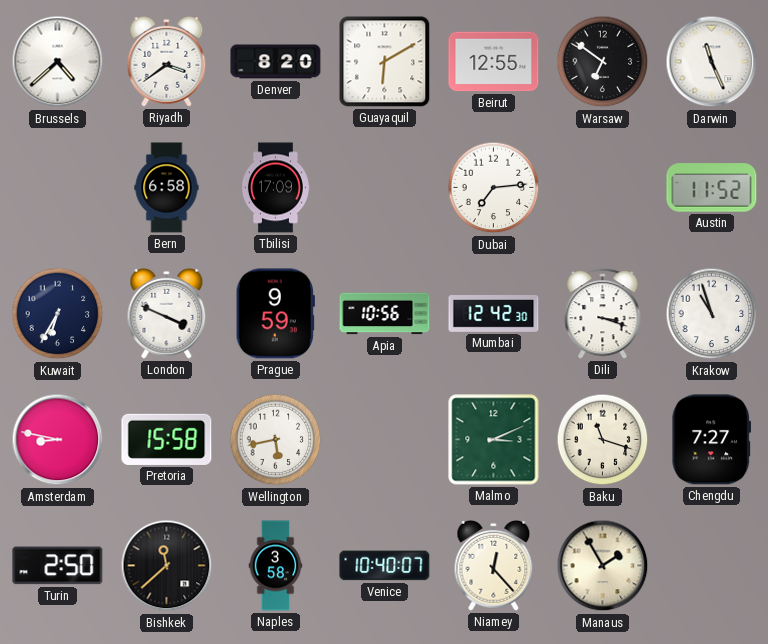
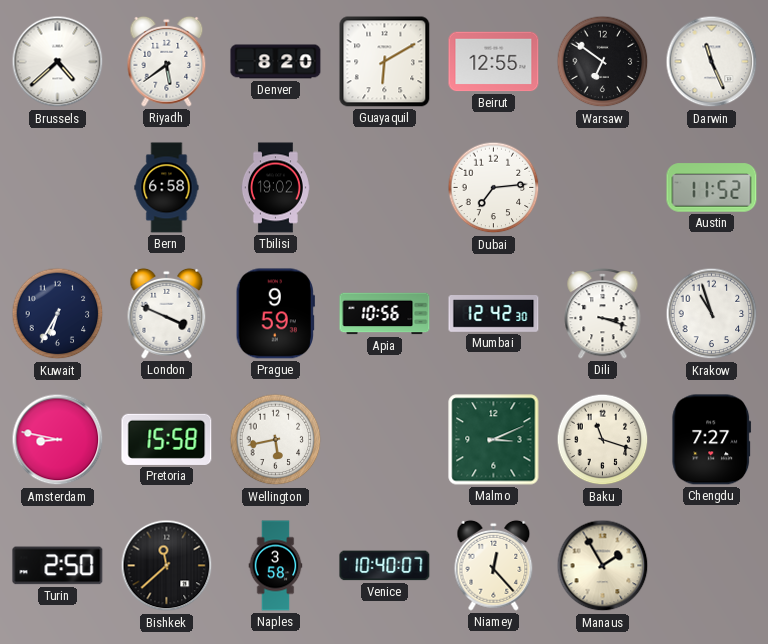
Riyadh: 3:39 -> 5:39 (167, 61)
Tbilisi: 17:09 -> 19:02 (275, 188)
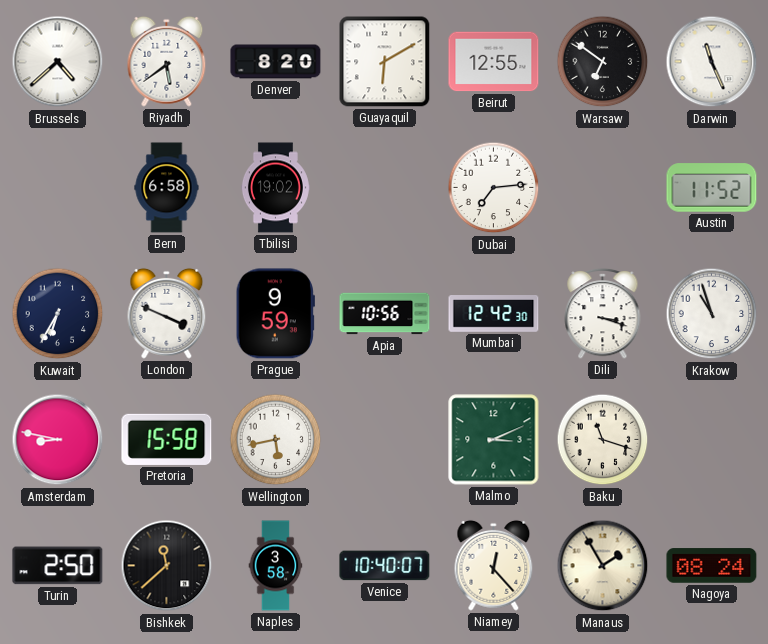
Chengdu: 7:27 -> none (712, 440)
Nagoya: none -> 08:24 (712, 566)
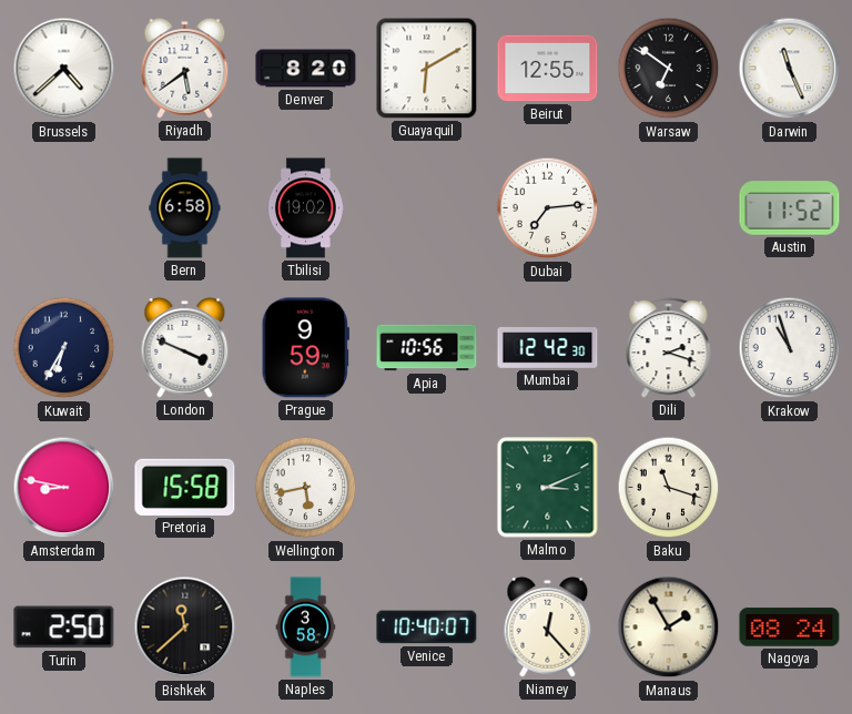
Dili: 3:18 -> 2:18 (669, 347)
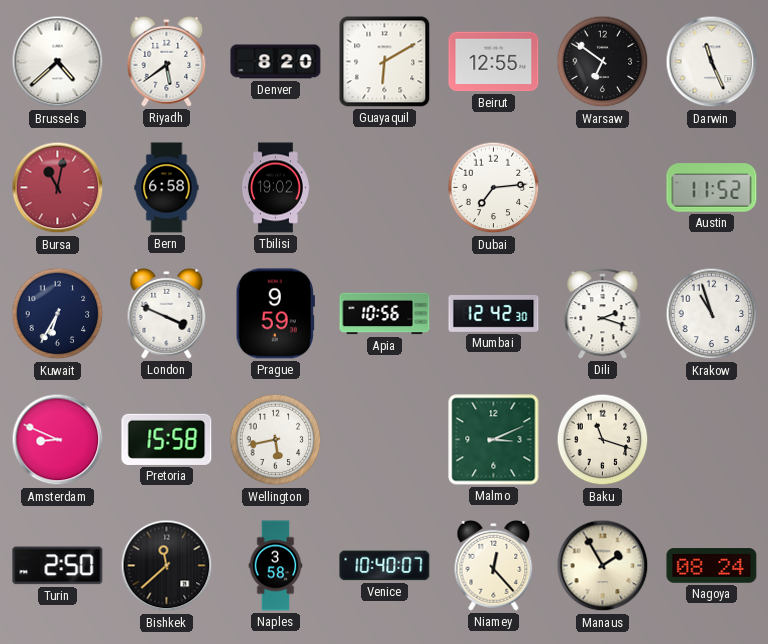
Bursa: none -> 11:02 (58, 188)
Amsterdam: 8:47 -> 8:49 (58, 440)
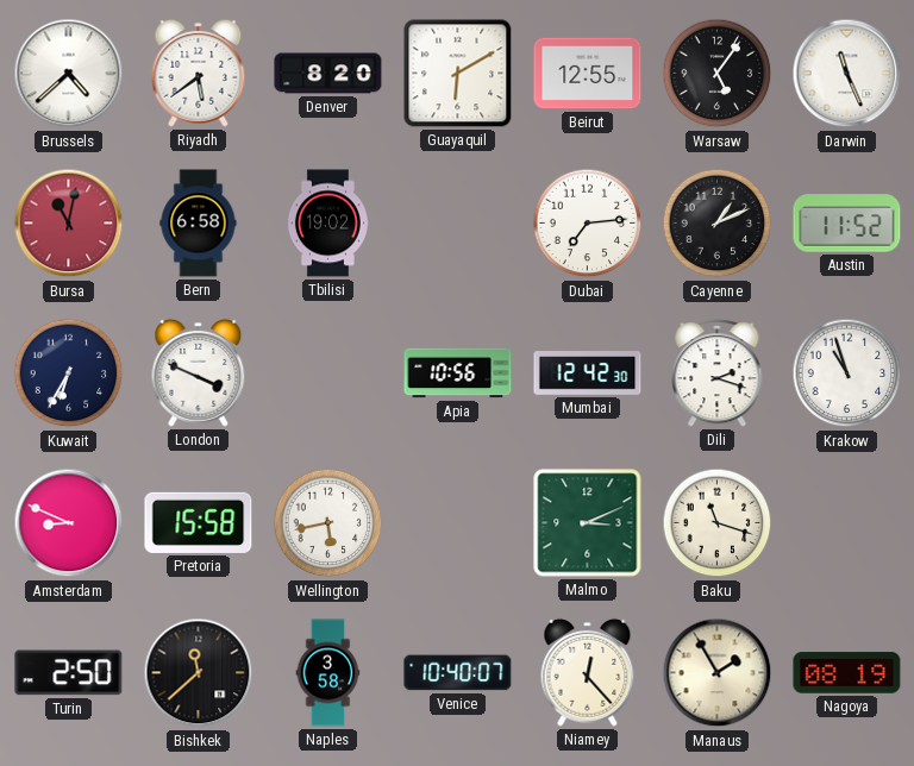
Warsaw: 6:51 -> 5:06 (718, 74)
Cayenne: none -> 1:11 (718, 224)
Prague: 9:59 -> none (275, 314)
Nagoya: 08:24 -> 08:19 (847, 673)
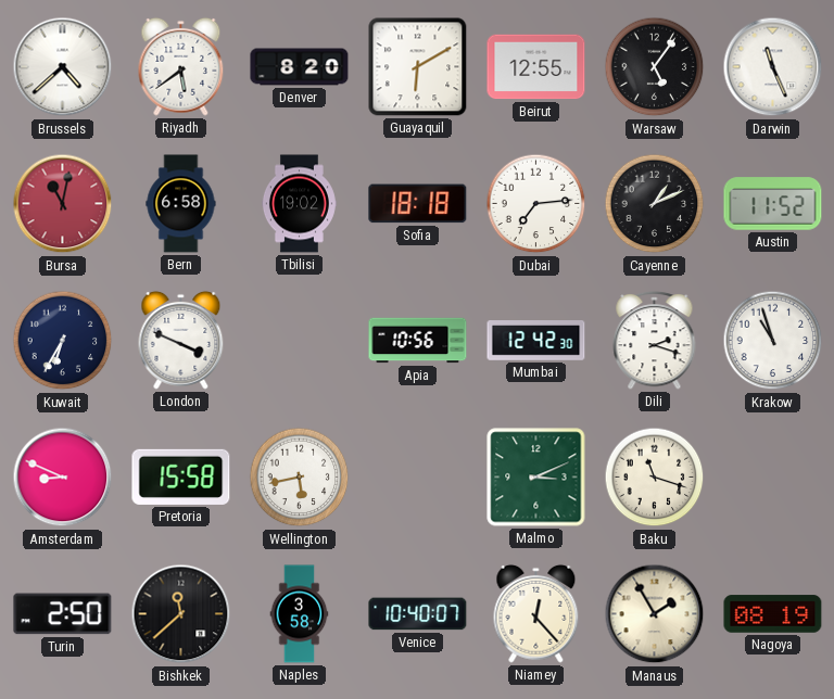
Sofia: none -> 18:18 (418, 204)
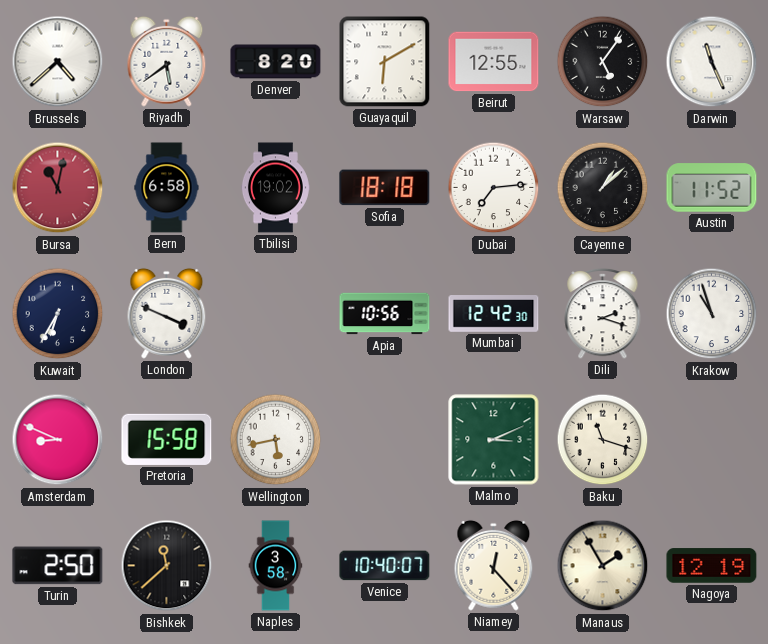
Cayenne: 1:11 -> 1:08 (603, 188)
Nagoya: 08:19 -> 12:19 (712, 566)
